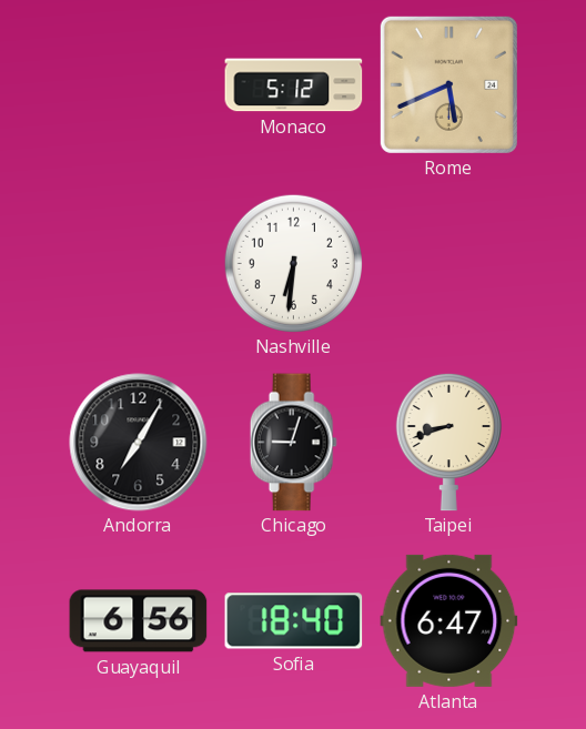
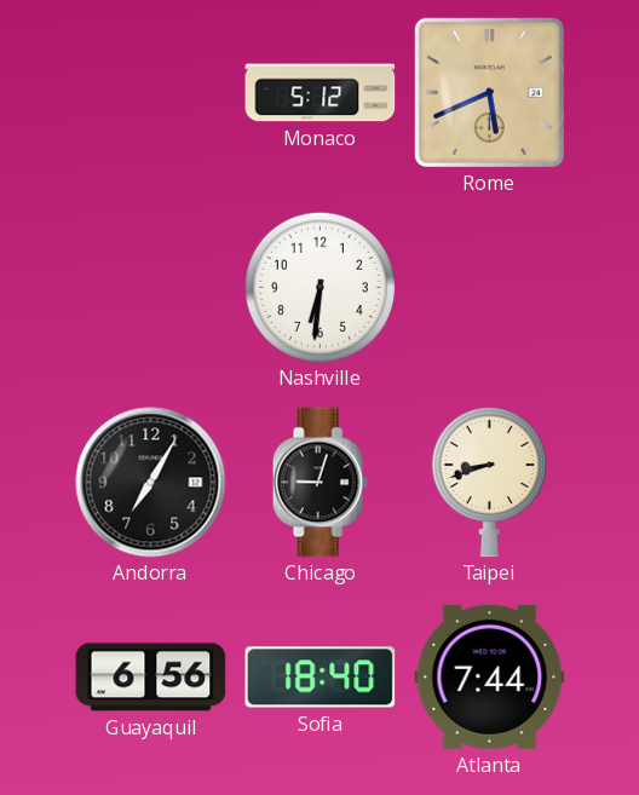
Atlanta: 6:47 -> 7:44 (490, 676)
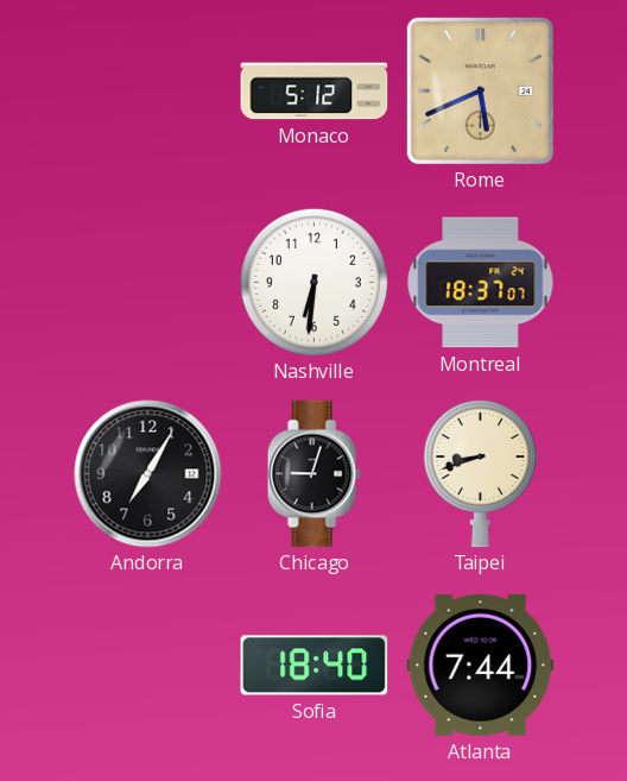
Montreal: none -> 18:37 (481, 283)
Guayaquil: 6:56 -> none (151, 678)
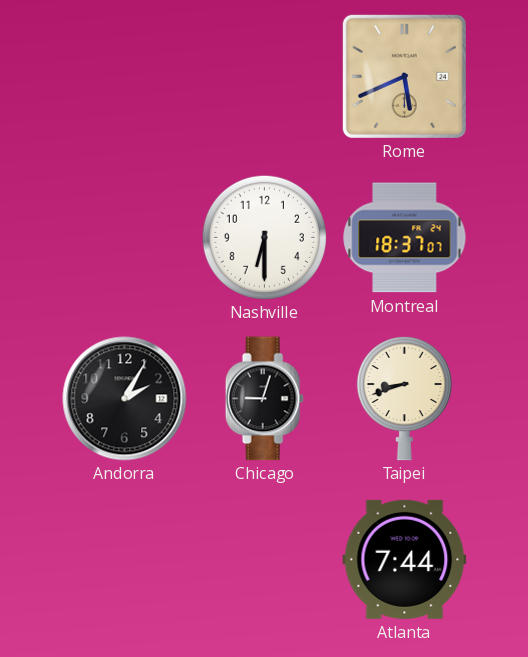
Monaco: 5:12 -> none (315, 92)
Nashville: 6:31 -> 6:30 (264, 237)
Andorra: 7:05 -> 2:05 (125, 399)
Sofia: 18:40 -> none (315, 666)
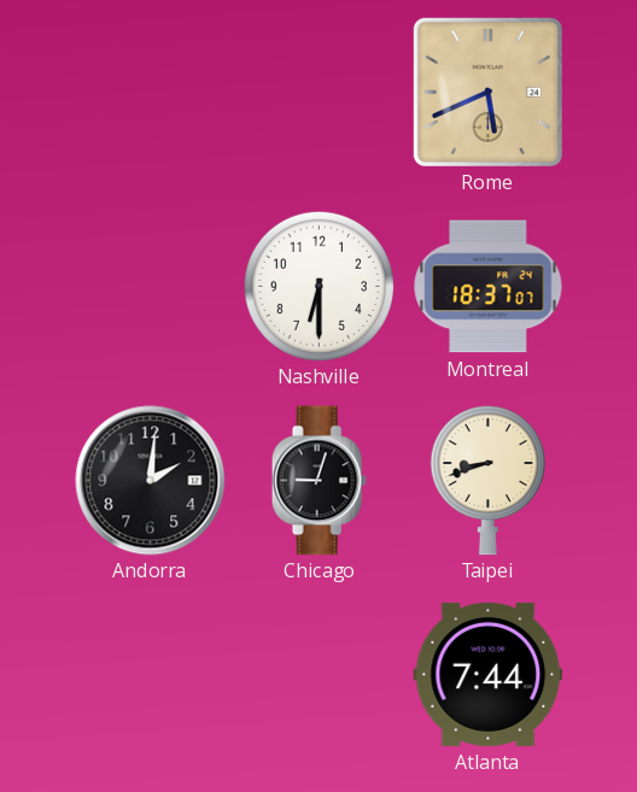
Andorra: 2:05 -> 2:01 (151, 481)
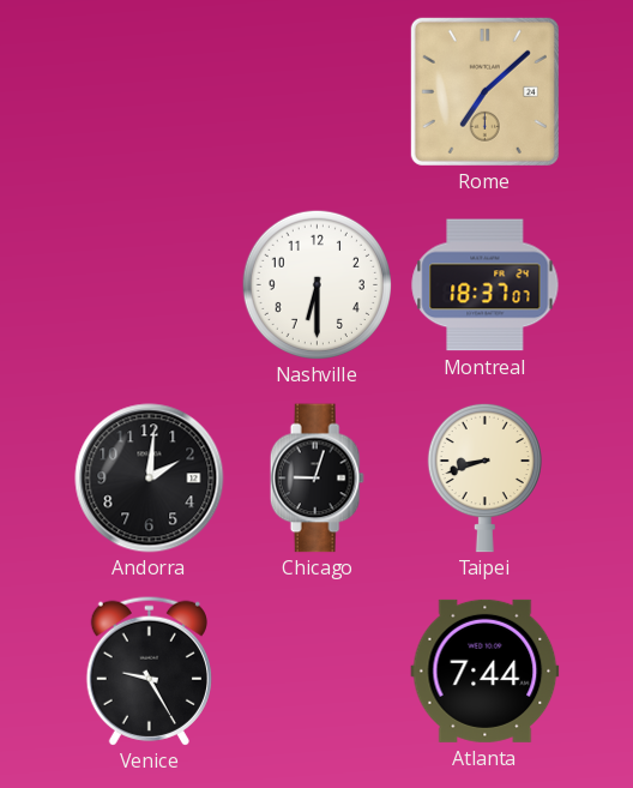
Rome: 5:41 -> 7:08 (484, 91)
Venice: none -> 9:25 (149, 670)
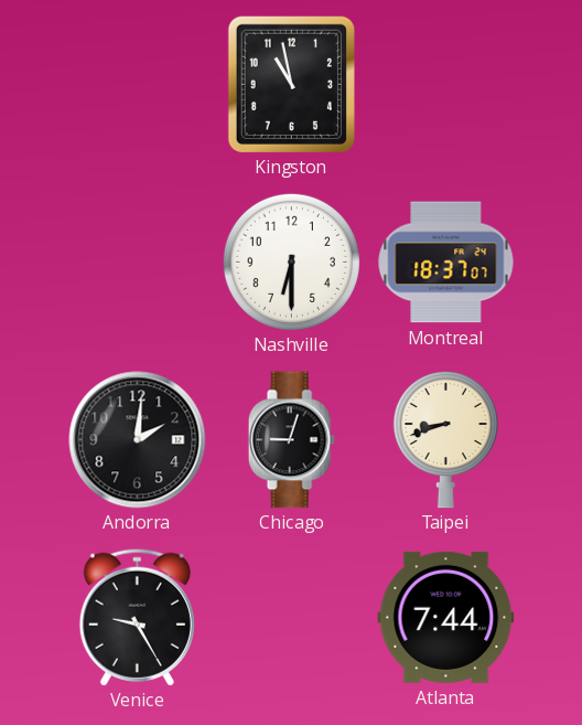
Kingston: none -> 10:58 (291, 84)
Rome: 7:08 -> none (484, 91)
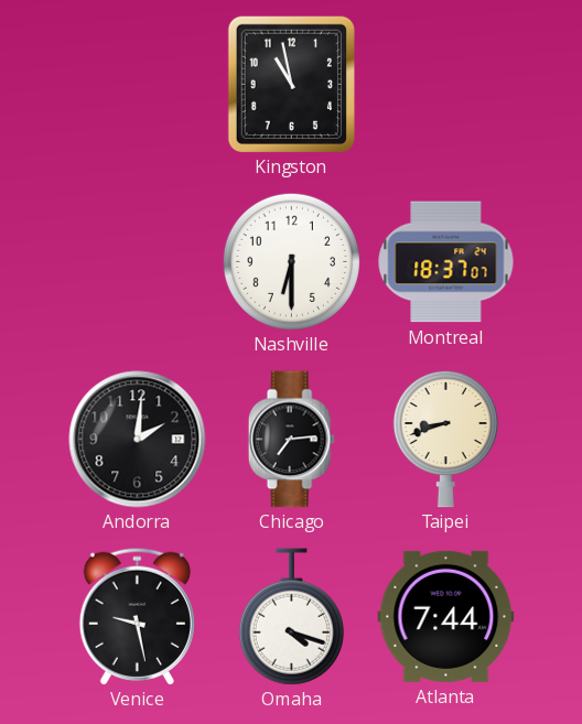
Chicago: 9:03 -> 7:14 (291, 440)
Venice: 9:25 -> 9:28 (137, 616)
Omaha: none -> 4:18 (291, 617)
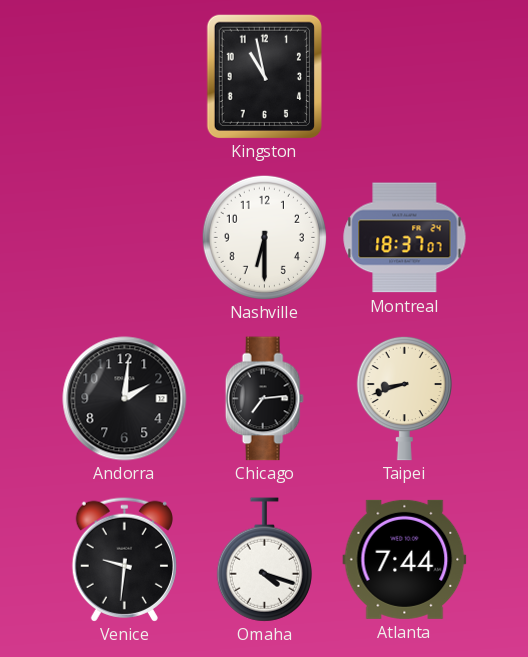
Venice: 9:28 -> 9:31 (124, 559)
